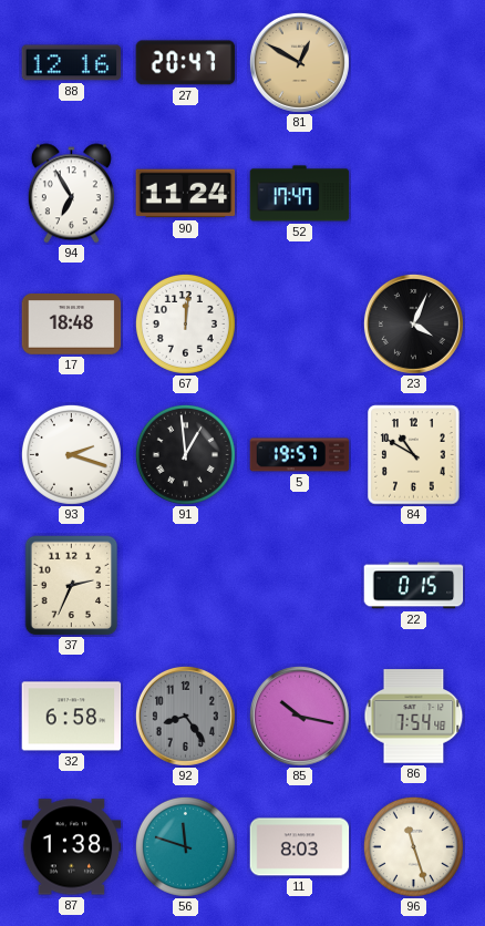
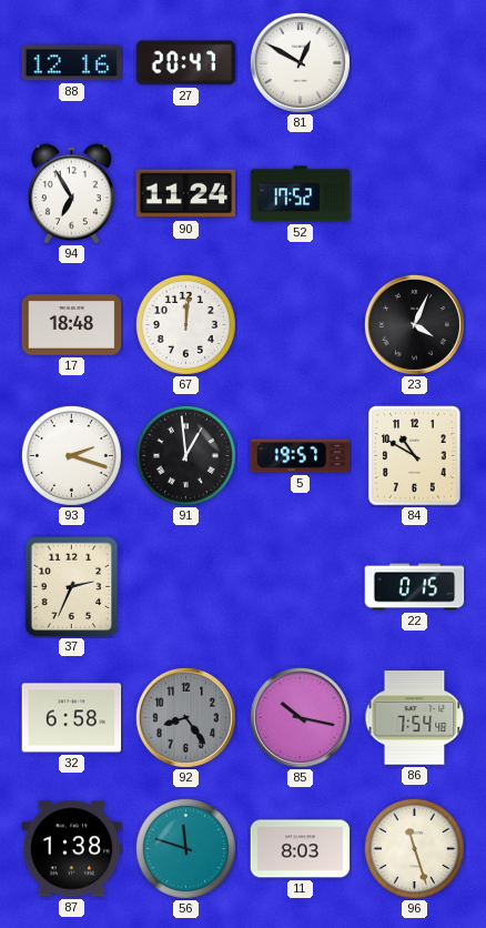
81 dial: champagne -> white (300, 62)
52: 17:47 -> 17:52 (301, 194)
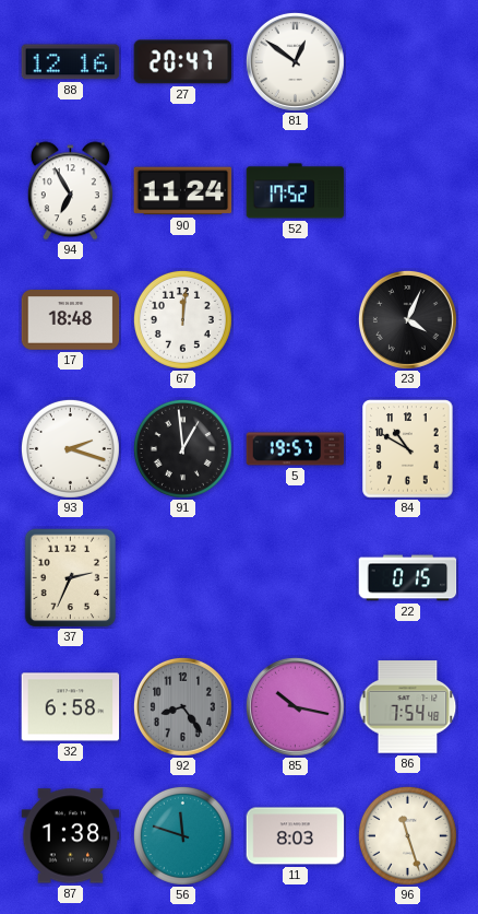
81: 12:50 -> 12:51 (295, 61)
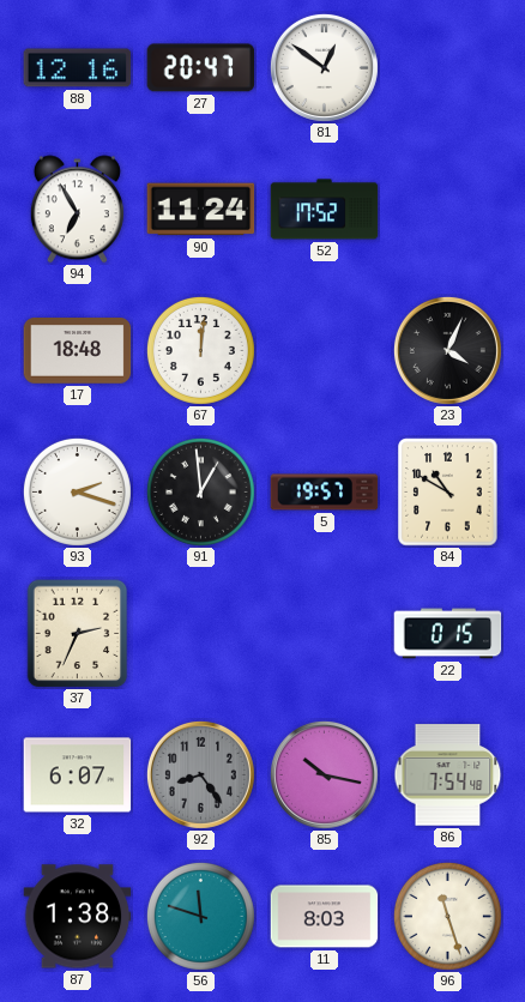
32: 6:58 -> 6:07 (78, 775)
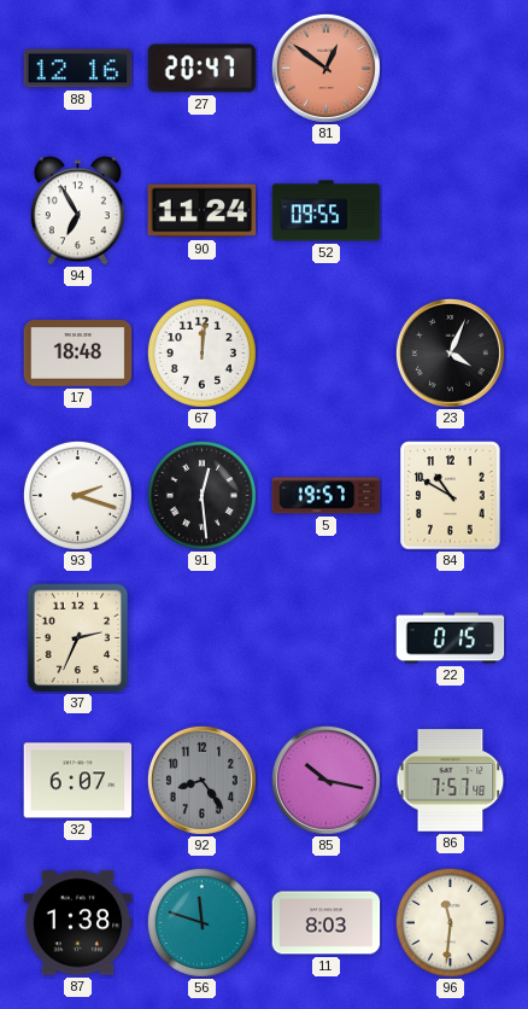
81 dial: white -> salmon (325, 68)
52: 17:52 -> 09:55 (327, 211)
91: 12:59 -> 12:29 (201, 495)
86: 7:54 -> 7:57 (451, 781)
96: 11:27 -> 11:31 (450, 922)
